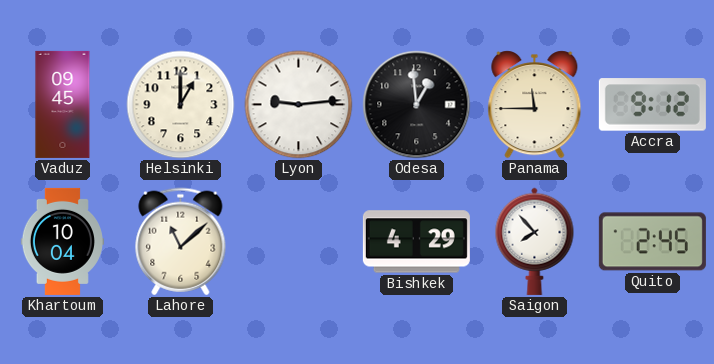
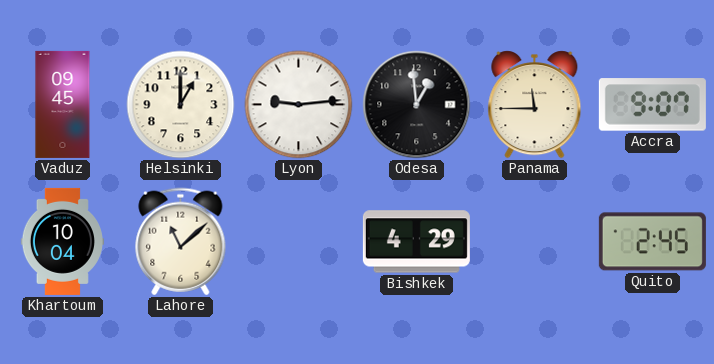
Accra: 9:12 -> 9:07 (652, 105)
Saigon: 7:53 -> none (535, 241)
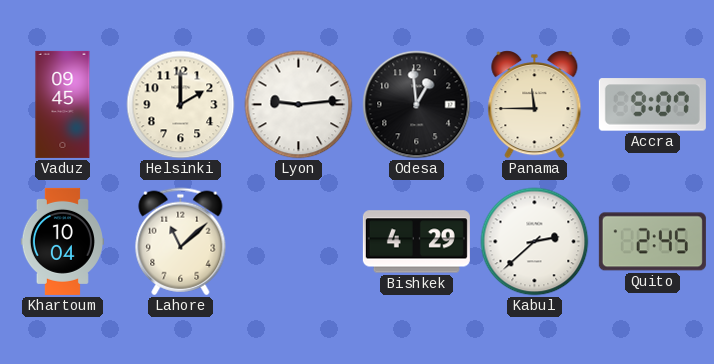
Helsinki: 1:00 -> 2:00 (181, 105)
Kabul: none -> 2:38 (535, 242)
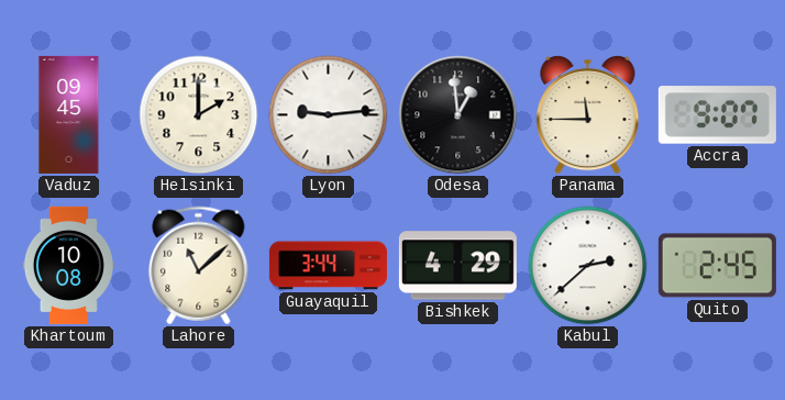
Khartoum: 10:04 -> 10:08 (68, 265)
Guayaquil: none -> 3:44 (328, 266)
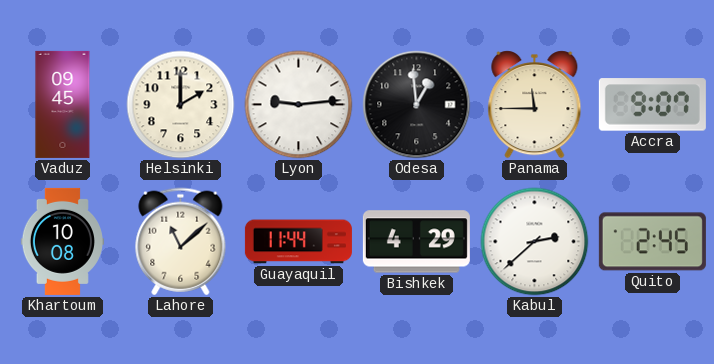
Guayaquil: 3:44 -> 11:44 (298, 242)
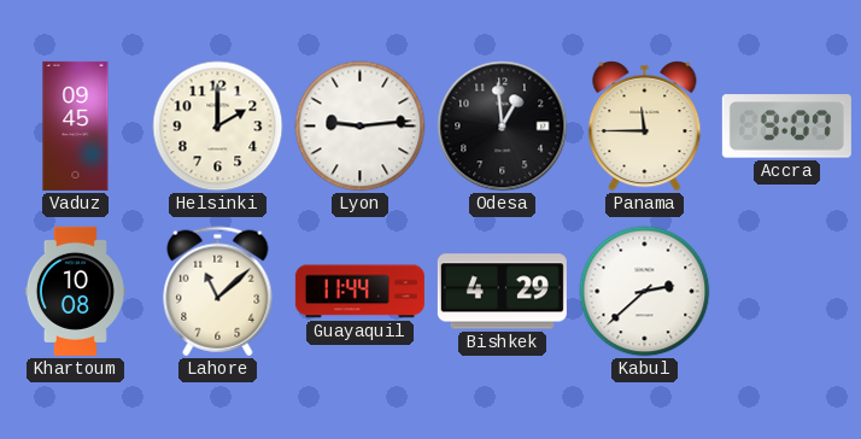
Quito: 2:45 -> none (652, 242)
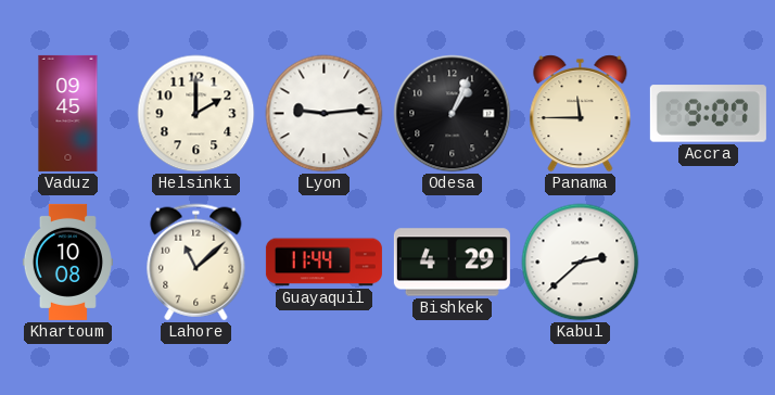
Odesa: 12:59 -> 1:04 (453, 114)
